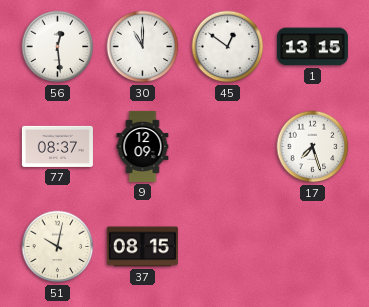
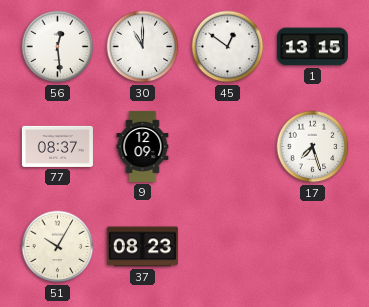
51: 10:02 -> 10:05 (58, 247)
37: 08:15 -> 08:23 (142, 247)
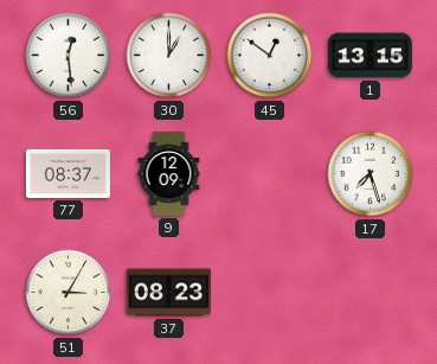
30: 11:00 -> 1:00 (169, 56)
51: 10:05 -> 3:05 (69, 293)
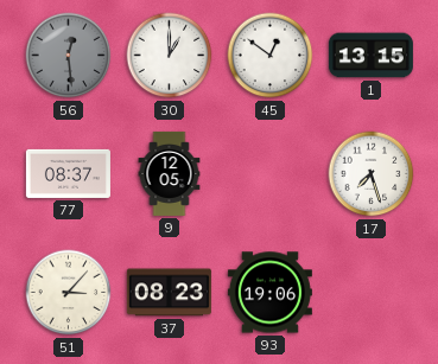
56 dial: white -> grey (69, 56)
9: 12:09 -> 12:05 (170, 173)
51: 3:05 -> 3:07 (69, 293)
93: none -> 19:06 (269, 293)
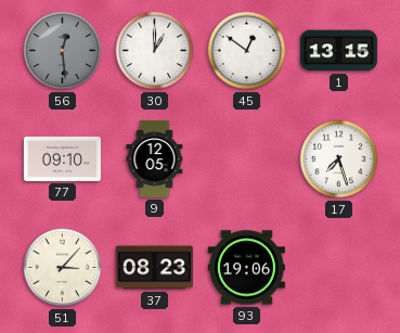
77: 08:37 -> 09:10 (62, 158)
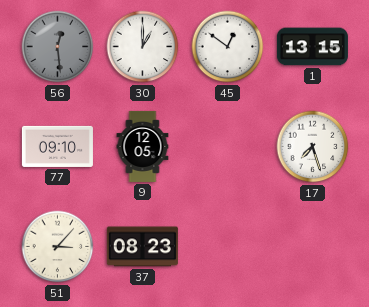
93: 19:06 -> none (246, 268)
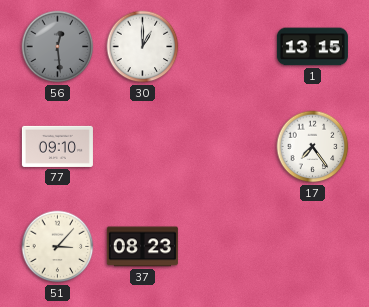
45: 12:51 -> none (228, 47)
9: 12:05 -> none (143, 146)
17: 7:27 -> 7:24 (313, 147)
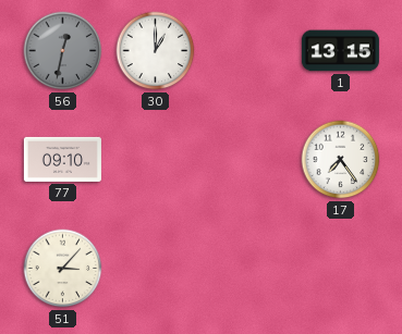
56: 12:29 -> 12:32 (63, 51)
37: 08:23 -> none (142, 247)
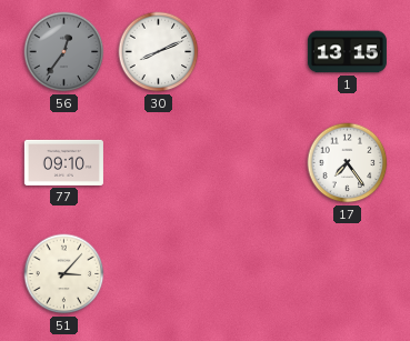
56: 12:32 -> 12:36 (64, 52)
30: 1:00 -> 8:11 (159, 52)
